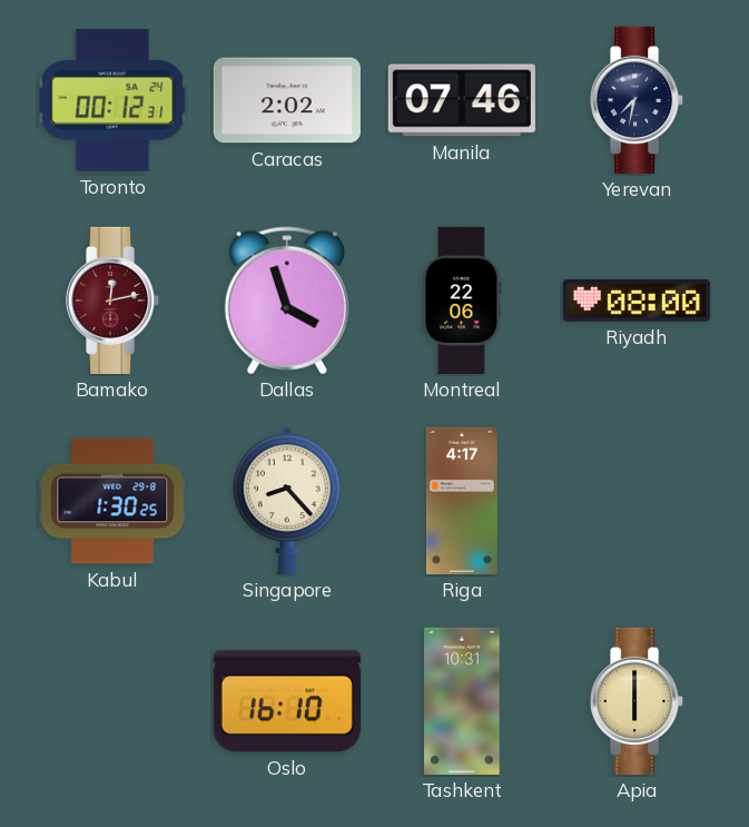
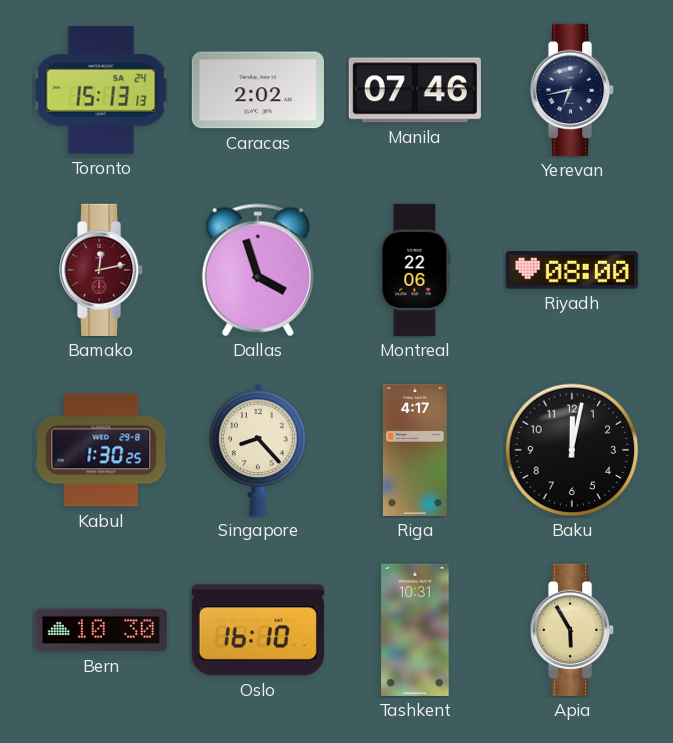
Toronto: 00:12 -> 15:13 (101, 90)
Yerevan: 7:32 -> 6:43 (573, 90)
Baku: none -> 12:02 (572, 450)
Bern: none -> 10:30 (101, 630)
Apia: 6:00 -> 5:55 (573, 630)
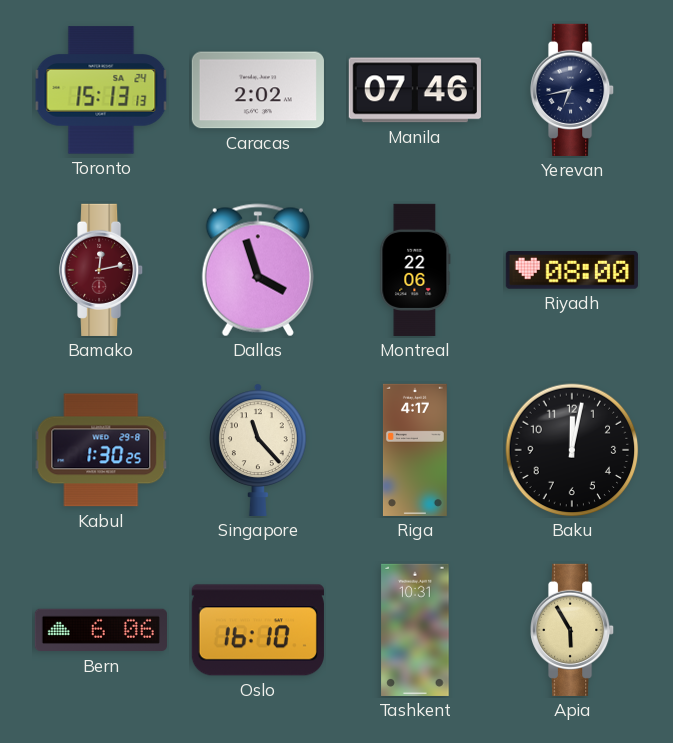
Singapore: 8:23 -> 11:23 (258, 450)
Bern: 10:30 -> 6:06 (101, 630)
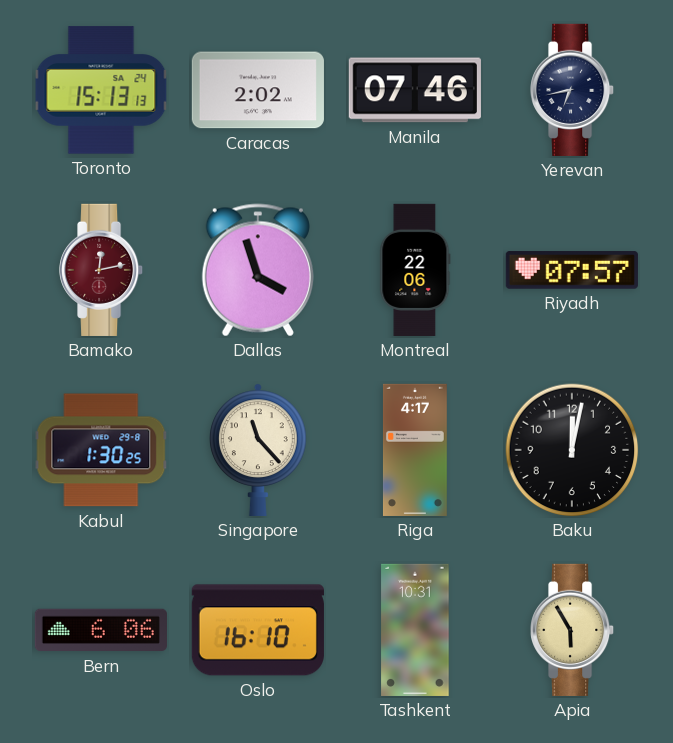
Riyadh: 08:00 -> 07:57 (572, 270)
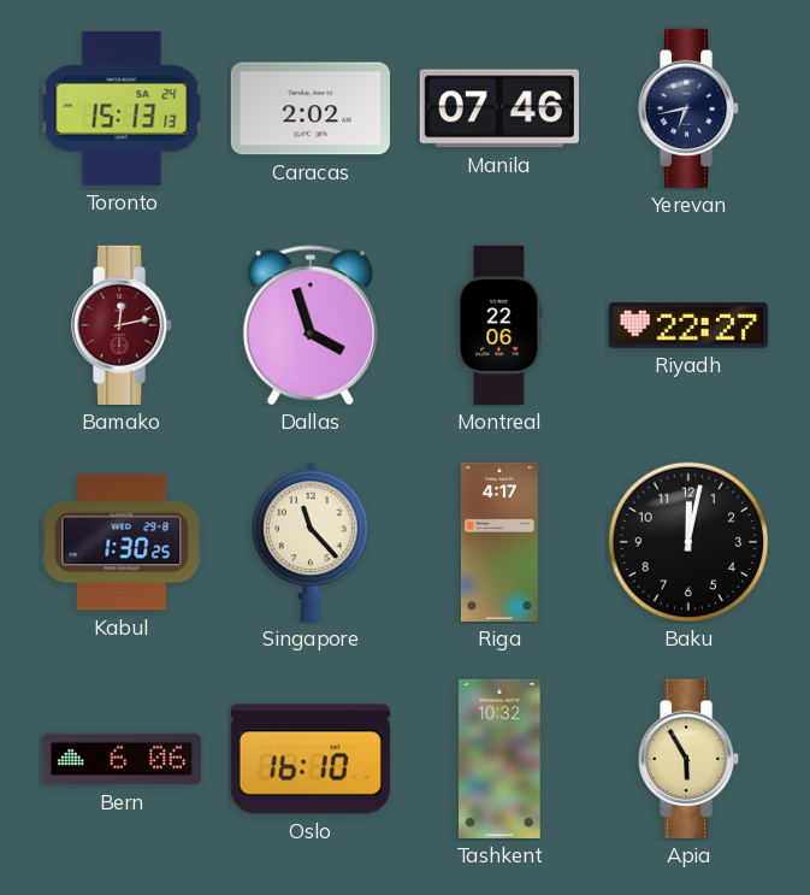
Riyadh: 07:57 -> 22:27 (688, 325)
Tashkent: 10:31 -> 10:32 (499, 759)
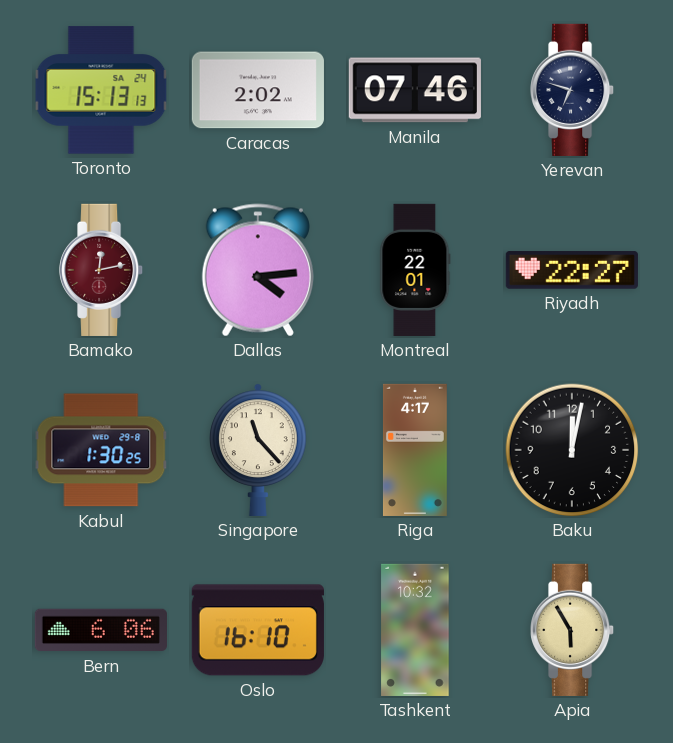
Yerevan: 6:43 -> 6:48 (573, 90)
Dallas: 3:57 -> 4:14 (258, 270)
Montreal: 22:06 -> 22:01 (415, 270)
